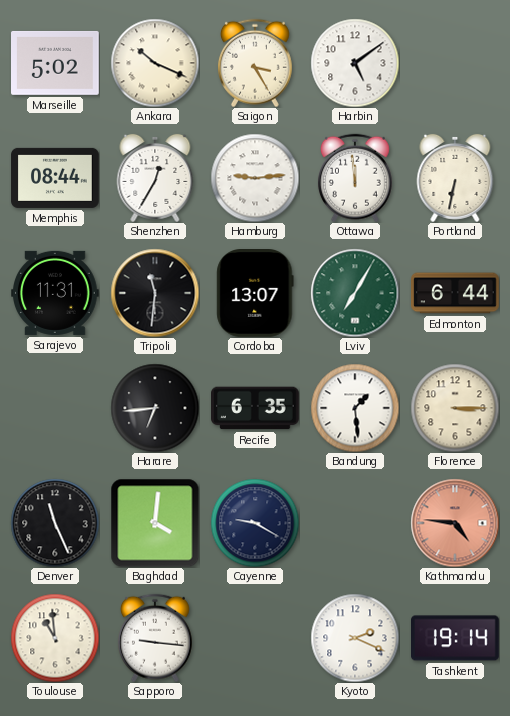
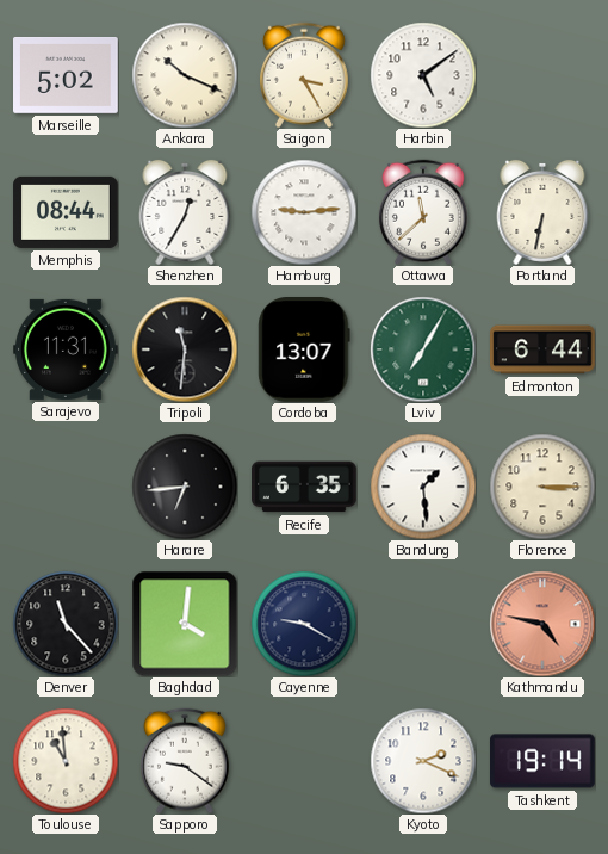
Ottawa: 11:59 -> 11:38 (423, 212)
Denver: 11:26 -> 11:23 (66, 624)
Kathmandu: 4:46 -> 4:47 (542, 624)
Sapporo: 9:16 -> 9:21 (185, 761)
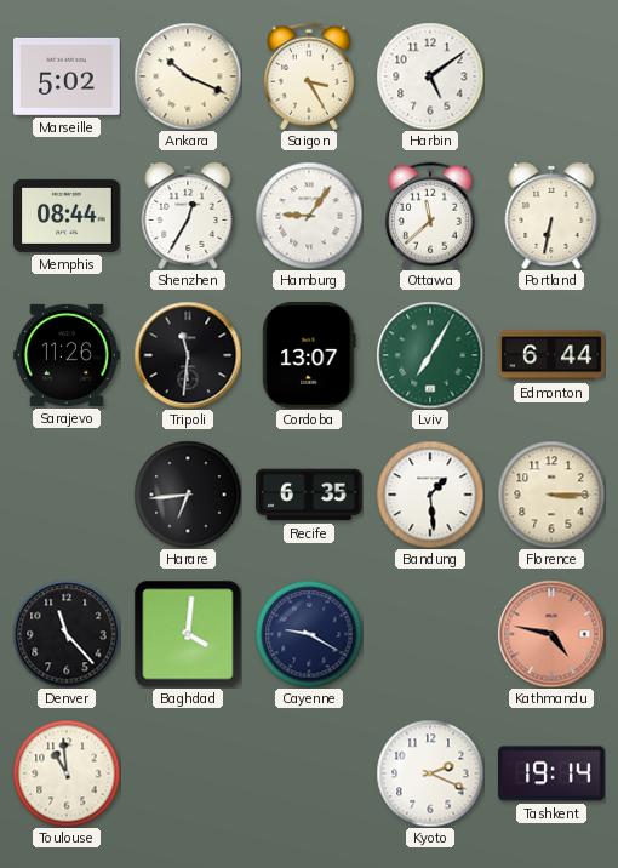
Hamburg: 9:14 -> 9:06 (309, 216)
Sarajevo: 11:31 -> 11:26 (68, 355)
Sapporo: 9:21 -> none (185, 761)
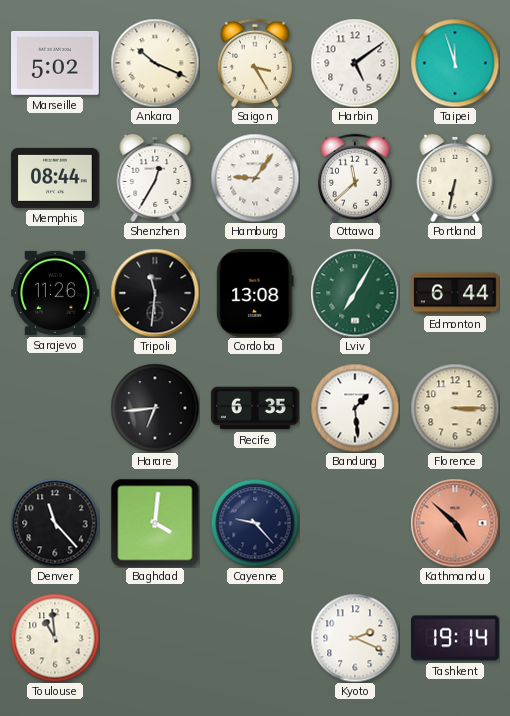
Taipei: none -> 11:57 (455, 63)
Cordoba: 13:07 -> 13:08 (255, 294)
Cayenne: 9:20 -> 9:23 (255, 523)
Kathmandu: 4:47 -> 4:52 (455, 523)
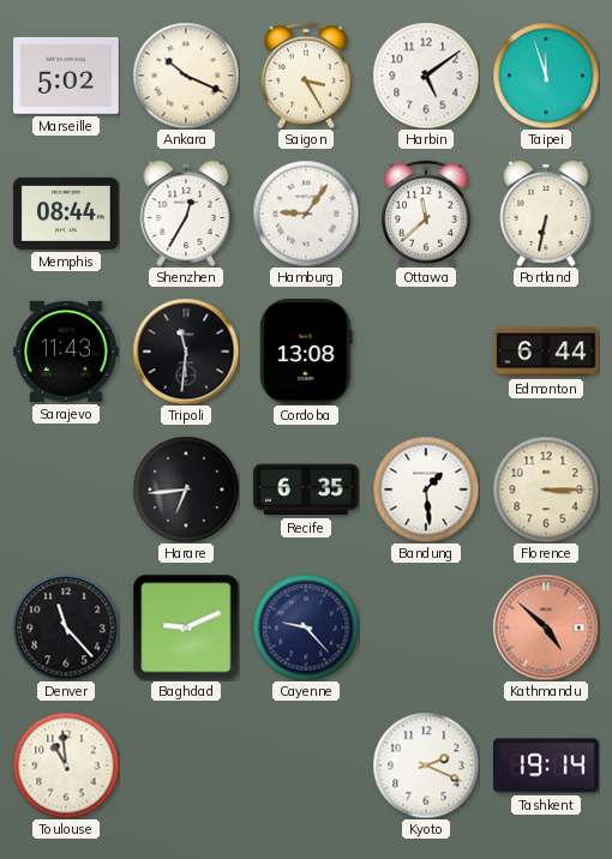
Sarajevo: 11:26 -> 11:43 (67, 352)
Lviv: 7:05 -> none (355, 293)
Baghdad: 4:01 -> 9:11 (186, 627)
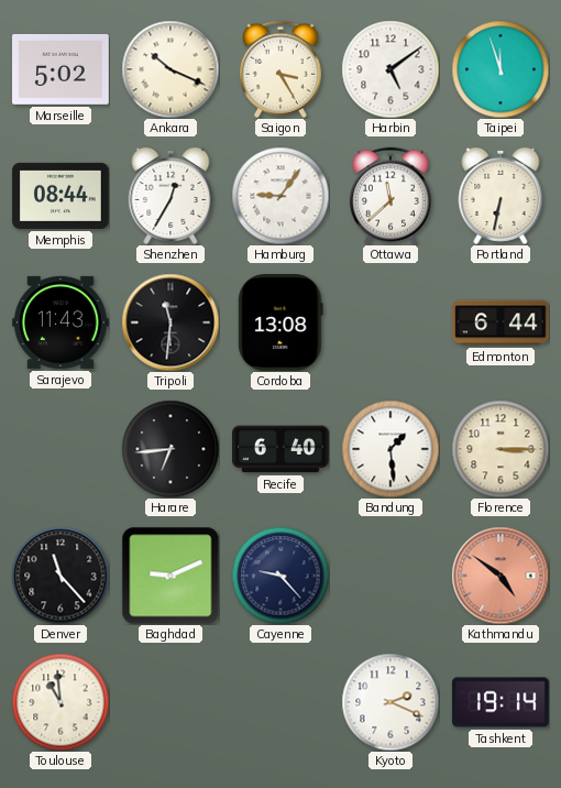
Recife: 6:35 -> 6:40 (282, 449)
Kathmandu: 4:52 -> 4:51 (501, 576)
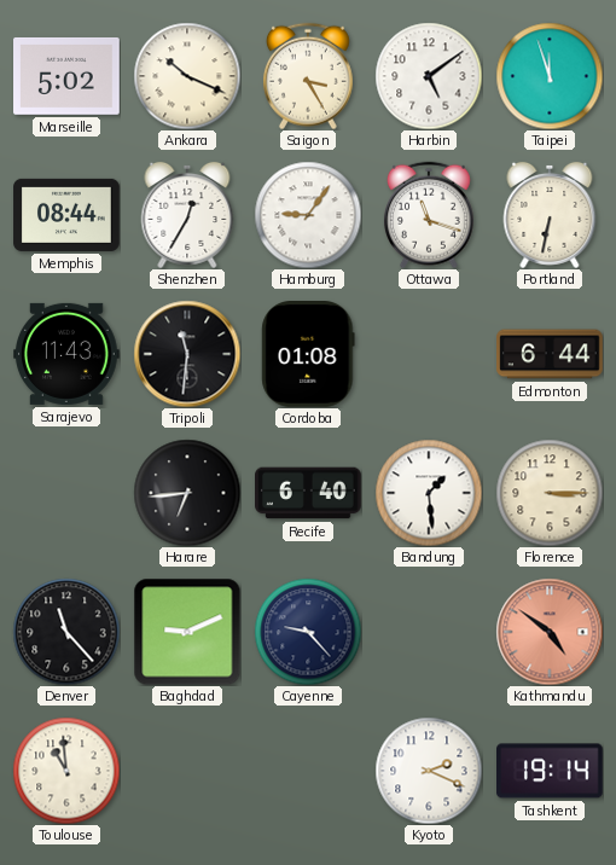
Ottawa: 11:38 -> 11:18 (429, 215)
Cordoba: 13:08 -> 01:08 (308, 355)
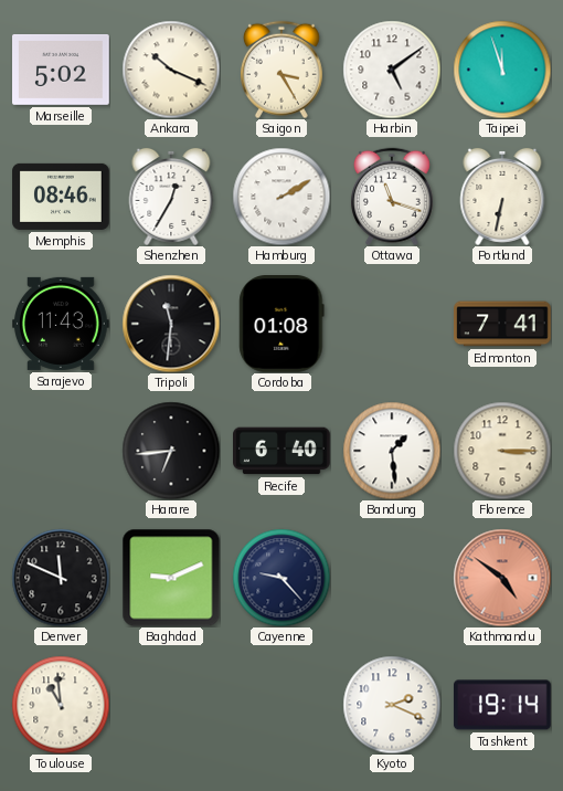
Memphis: 08:44 -> 08:46 (61, 197)
Hamburg: 9:06 -> 2:10 (281, 197)
Edmonton: 6:44 -> 7:41 (502, 324)
Denver: 11:23 -> 11:49 (61, 578)
